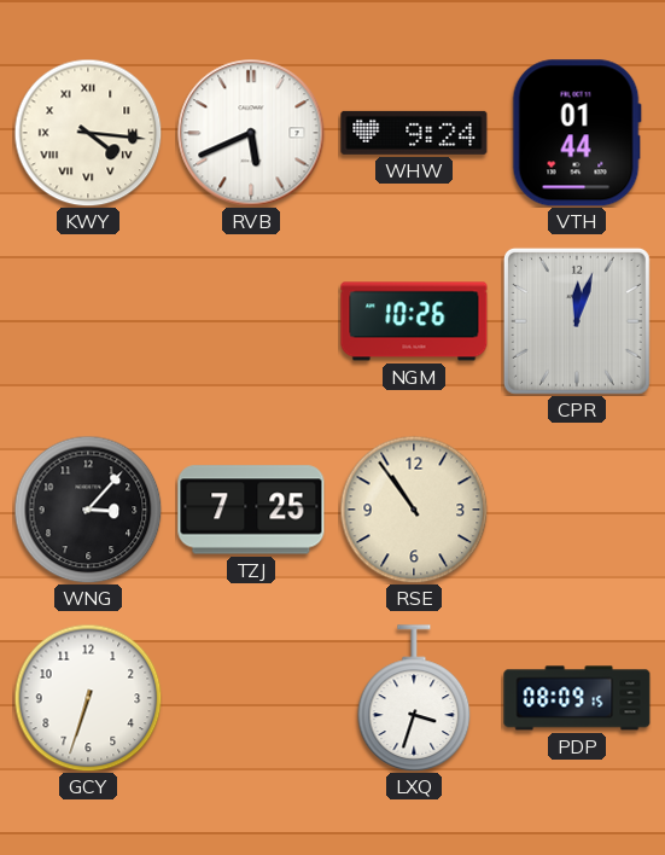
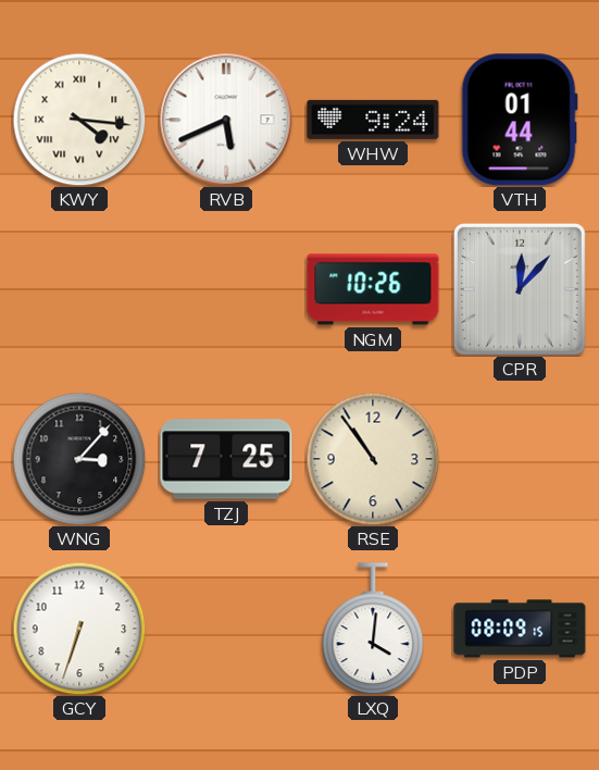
CPR: 12:03 -> 12:07 (520, 289)
LXQ: 3:33 -> 4:01 (373, 629)
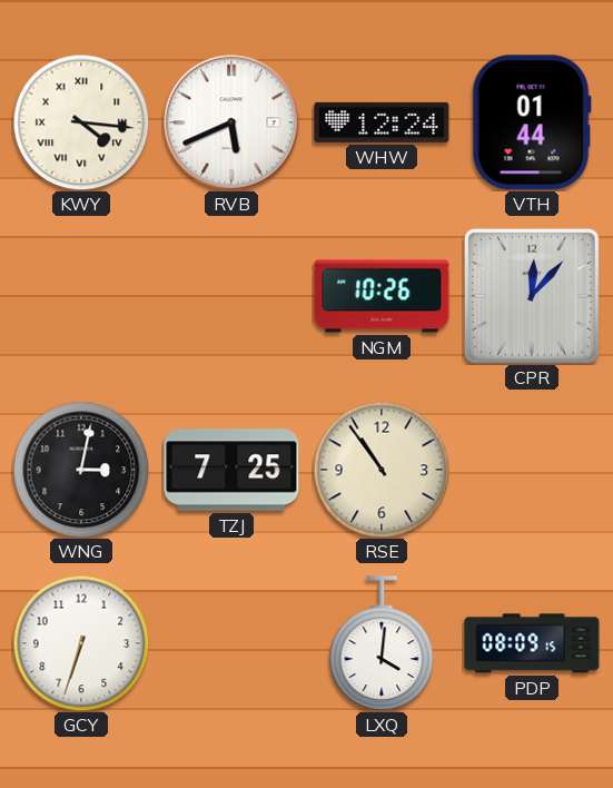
WHW: 9:24 -> 12:24 (382, 122)
WNG: 3:07 -> 3:02 (81, 470)
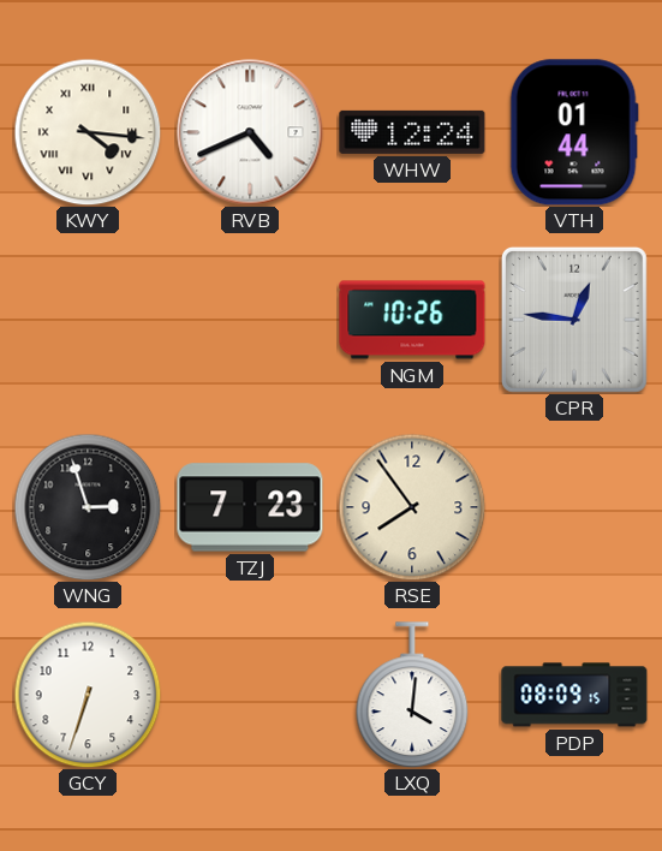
RVB: 5:41 -> 4:41 (250, 132)
CPR: 12:07 -> 12:46 (574, 320)
WNG: 3:02 -> 2:57 (88, 507)
TZJ: 7:25 -> 7:23 (250, 507)
RSE: 10:54 -> 7:54 (412, 507)
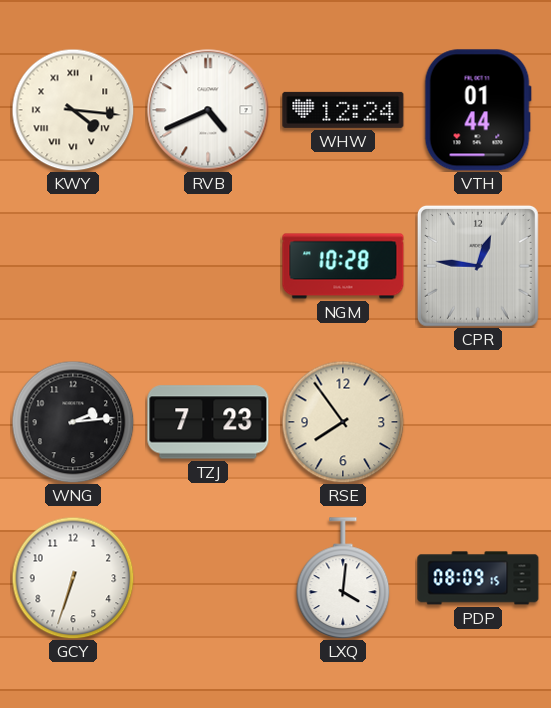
NGM: 10:26 -> 10:28 (343, 266)
WNG: 2:57 -> 2:14 (73, 422)
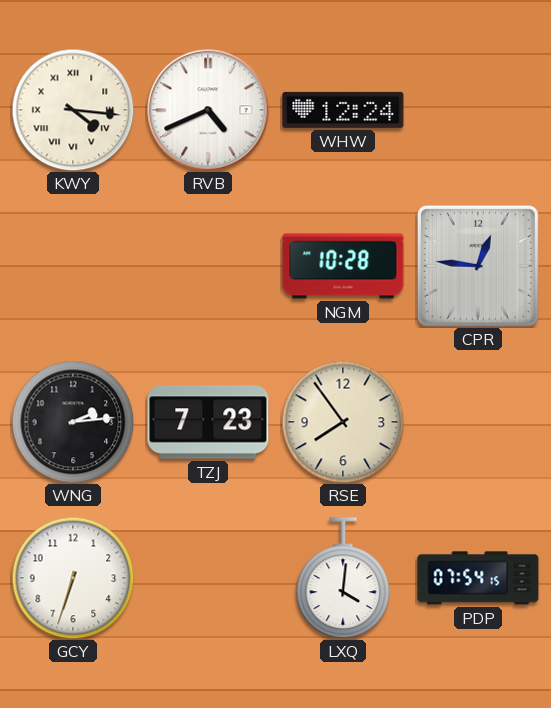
VTH: 01:44 -> none (478, 110)
PDP: 08:09 -> 07:54 (478, 578)
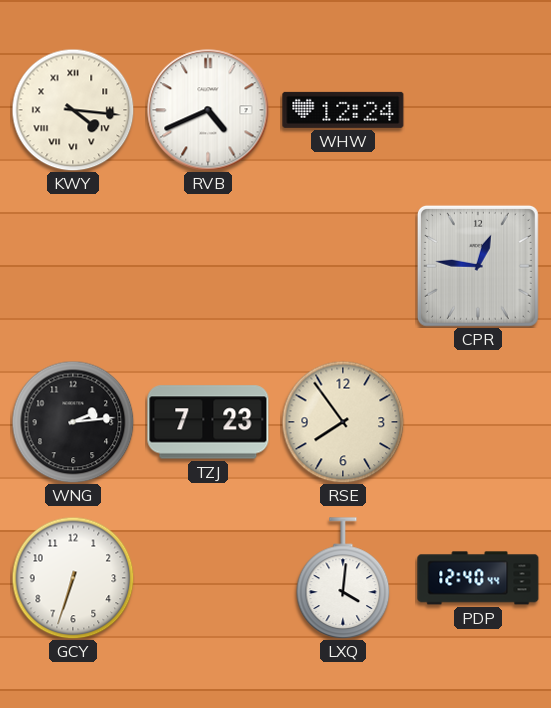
NGM: 10:28 -> none (343, 266)
PDP: 07:54 -> 12:40 (478, 578)
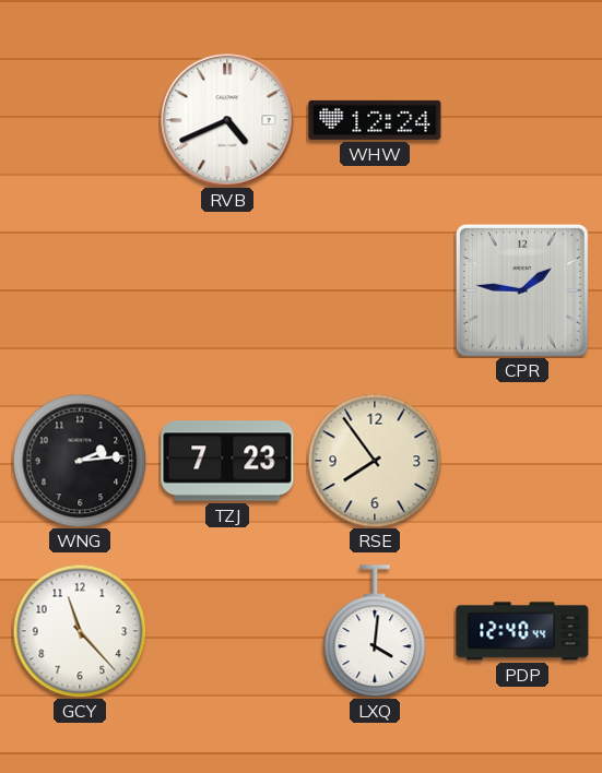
KWY: 4:16 -> none (73, 110)
CPR: 12:46 -> 1:46 (522, 290)
GCY: 6:33 -> 11:23 (80, 631)
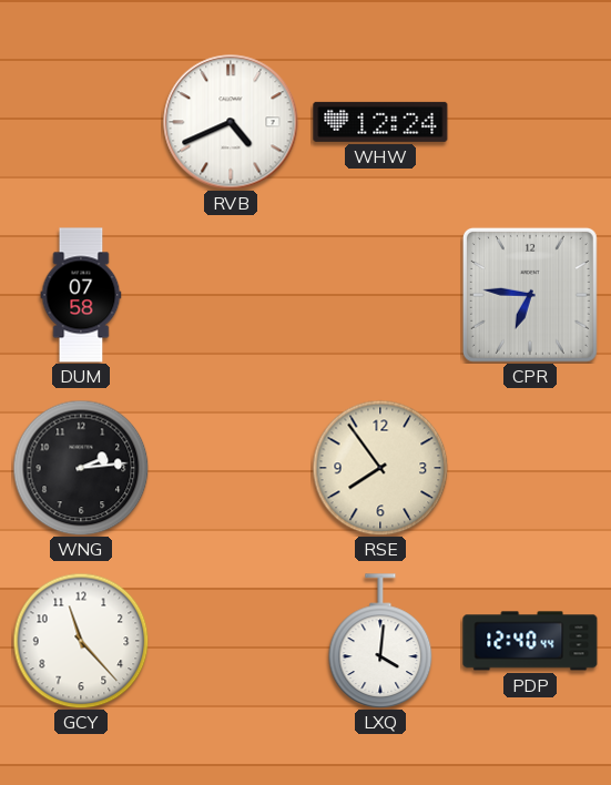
DUM: none -> 07:58 (81, 295)
CPR: 1:46 -> 6:46 (530, 295)
TZJ: 7:23 -> none (227, 461)
